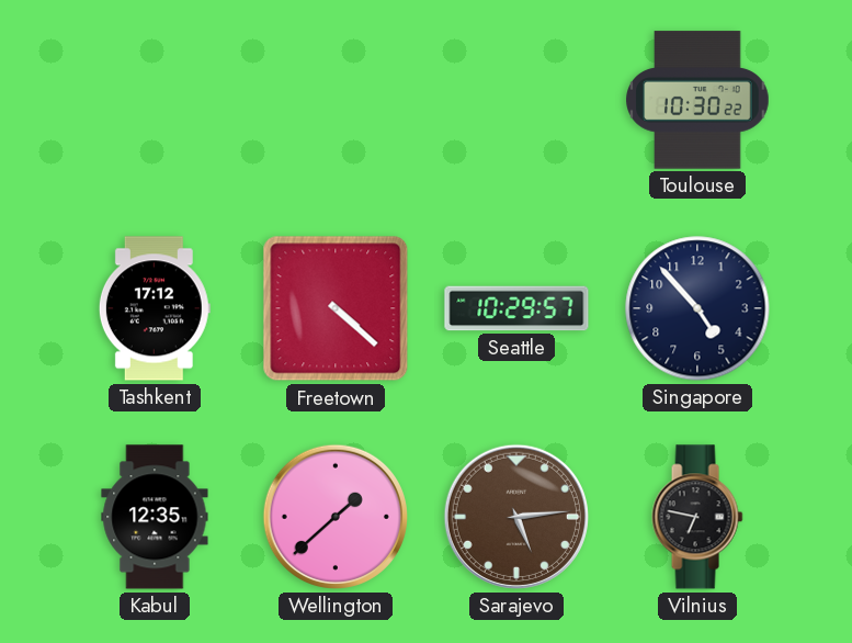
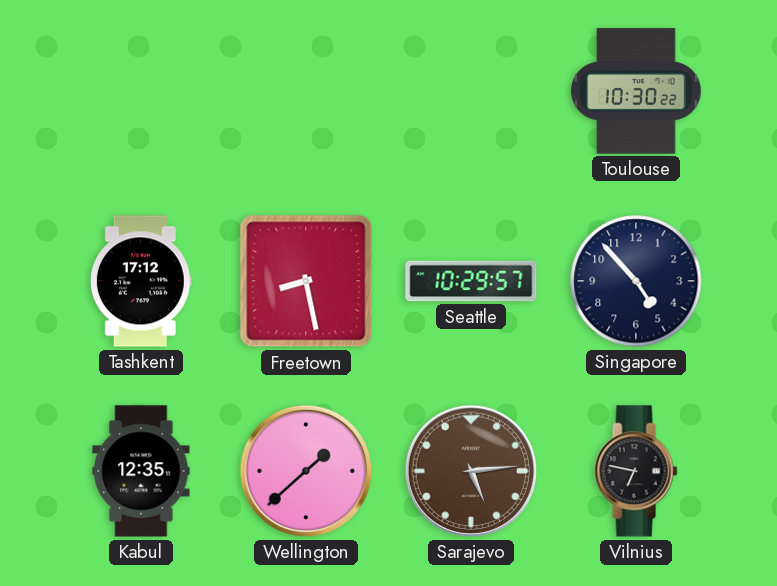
Freetown: 4:22 -> 8:28 (306, 281)
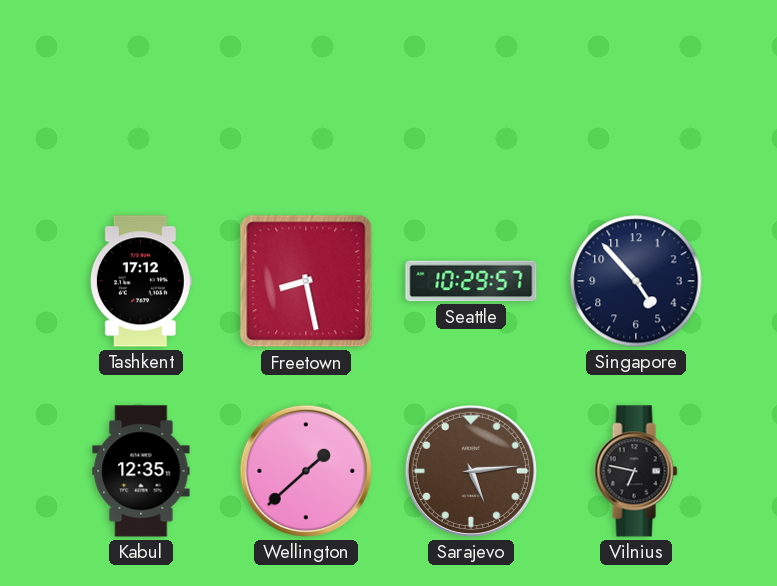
Toulouse: 10:30 -> none (636, 91)
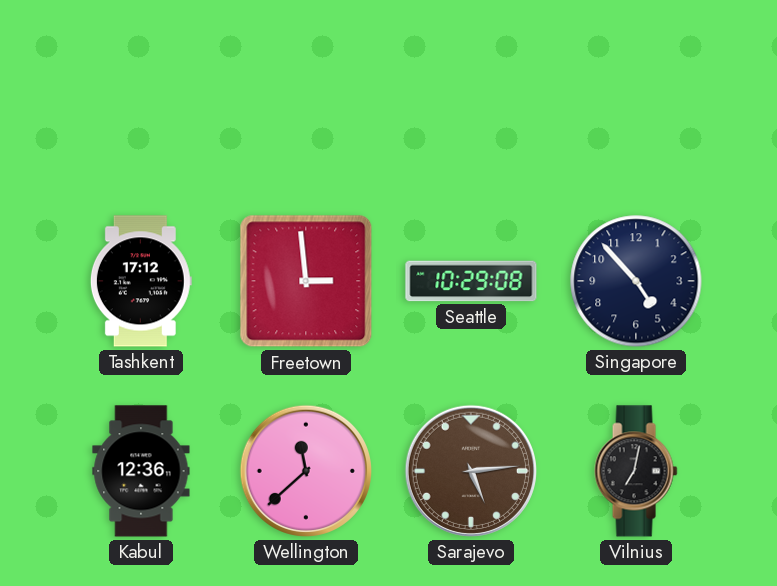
Freetown: 8:28 -> 2:59 (306, 281)
Seattle: 10:29:57 -> 10:29:08 (471, 281)
Kabul: 12:35 -> 12:36 (141, 471)
Wellington: 1:38 -> 11:38 (306, 471)
Vilnius: 6:47 -> 7:02 (636, 471)
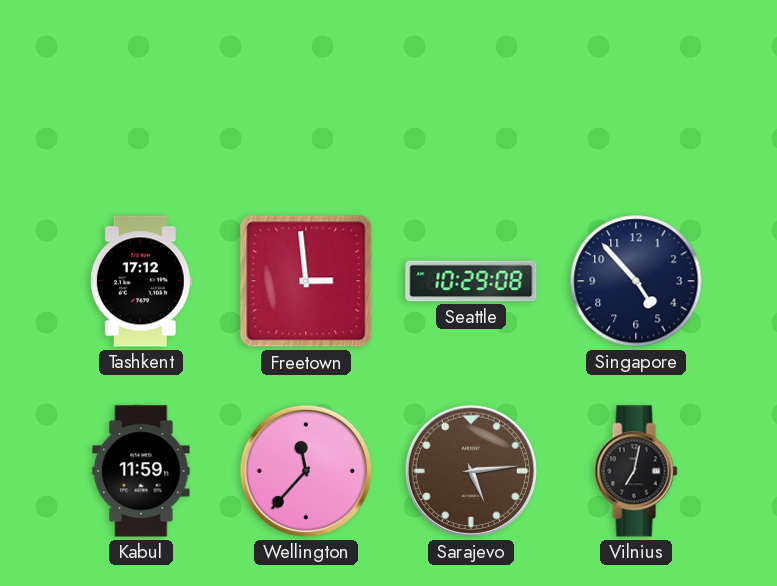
Kabul: 12:36 -> 11:59 (141, 471)
Wellington: 11:38 -> 11:37 (306, 471)
